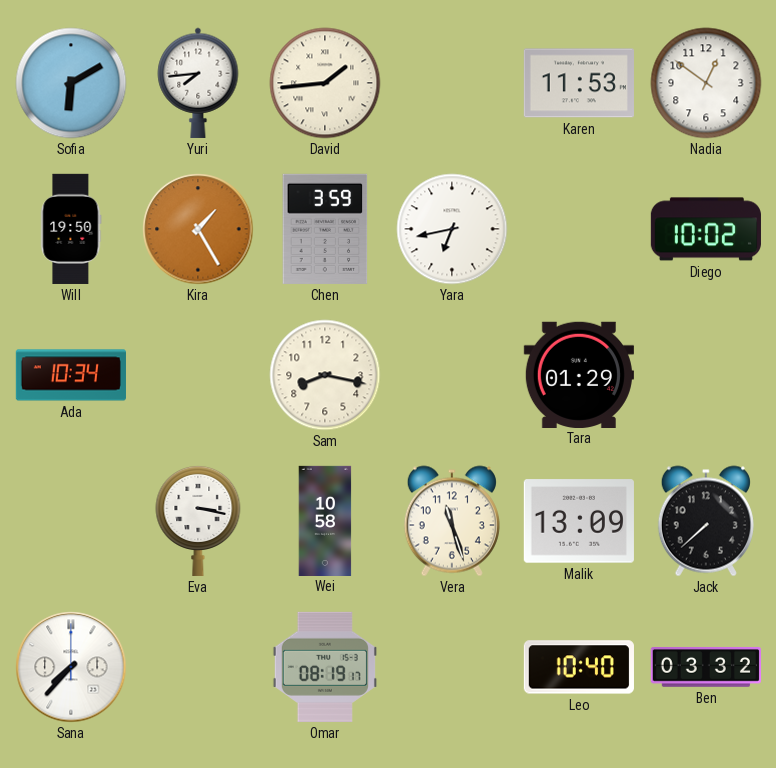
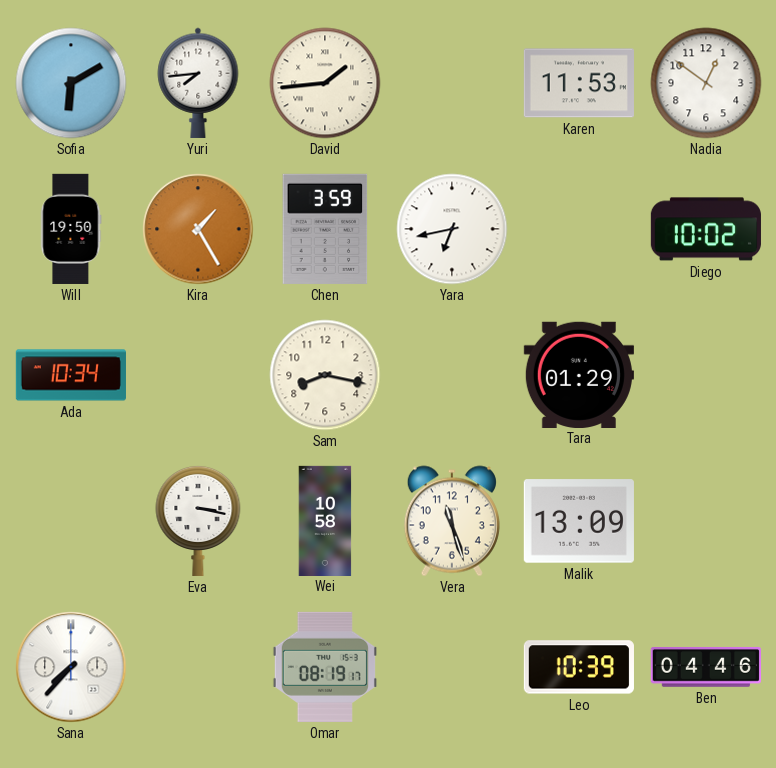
Jack: 7:38 -> none (706, 521)
Leo: 10:40 -> 10:39 (579, 667)
Ben: 03:32 -> 04:46 (706, 668)
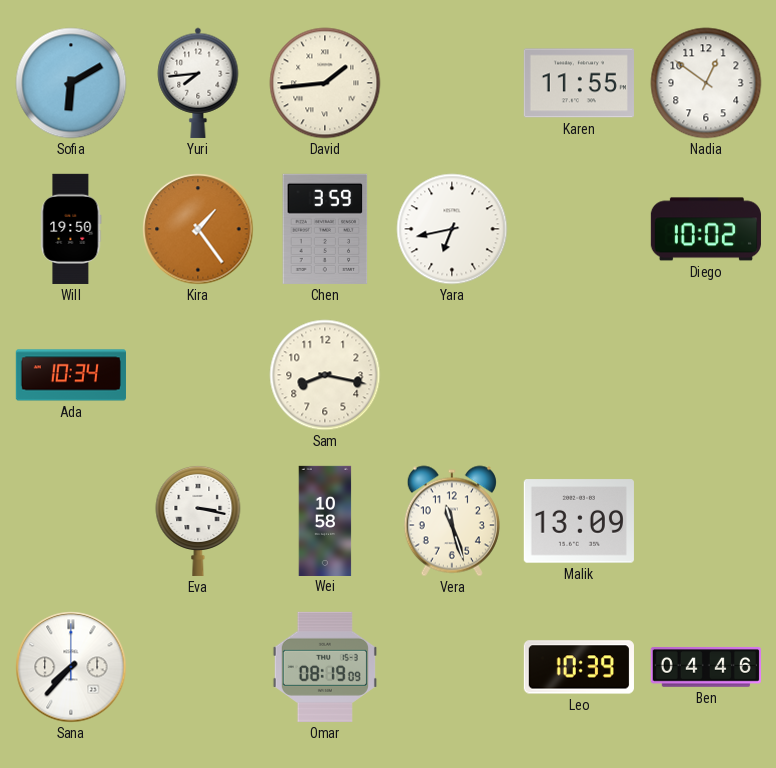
Karen: 11:53 -> 11:55 (579, 83)
Kira: 1:25 -> 1:24 (198, 229)
Tara: 01:29 -> none (579, 374)
Omar: 08:19:17 -> 08:19:09 (325, 667)
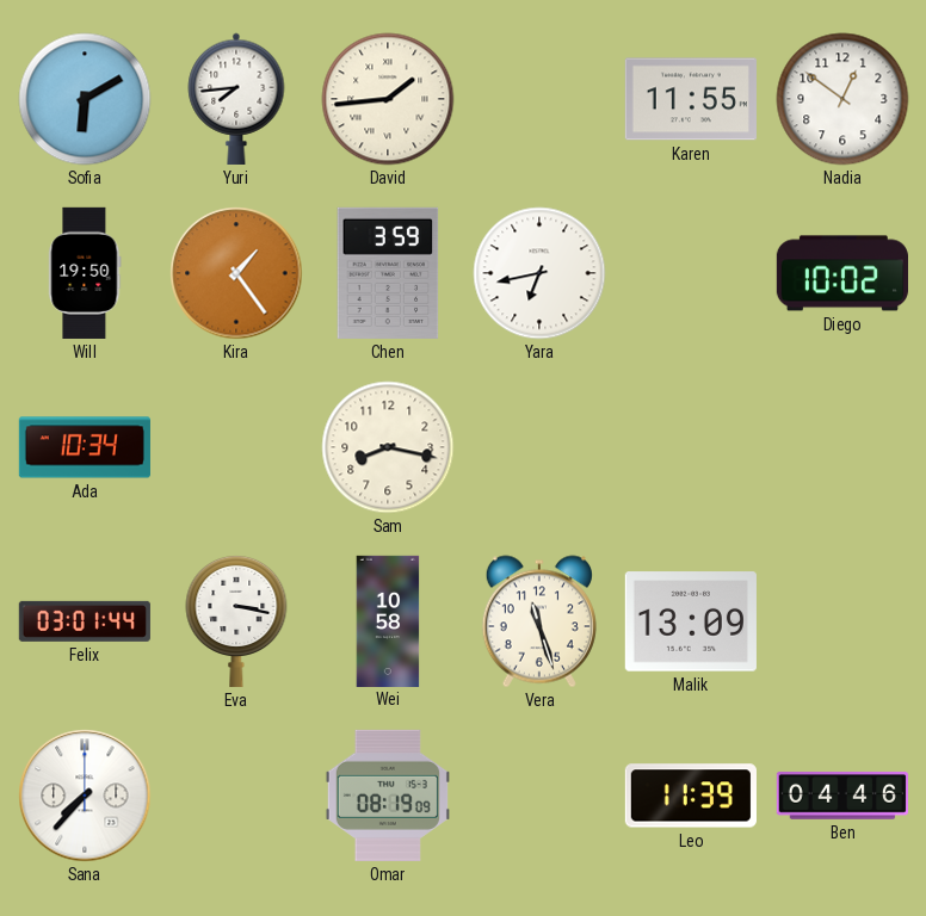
Felix: none -> 03:01 (85, 621)
Leo: 10:39 -> 11:39 (691, 796)
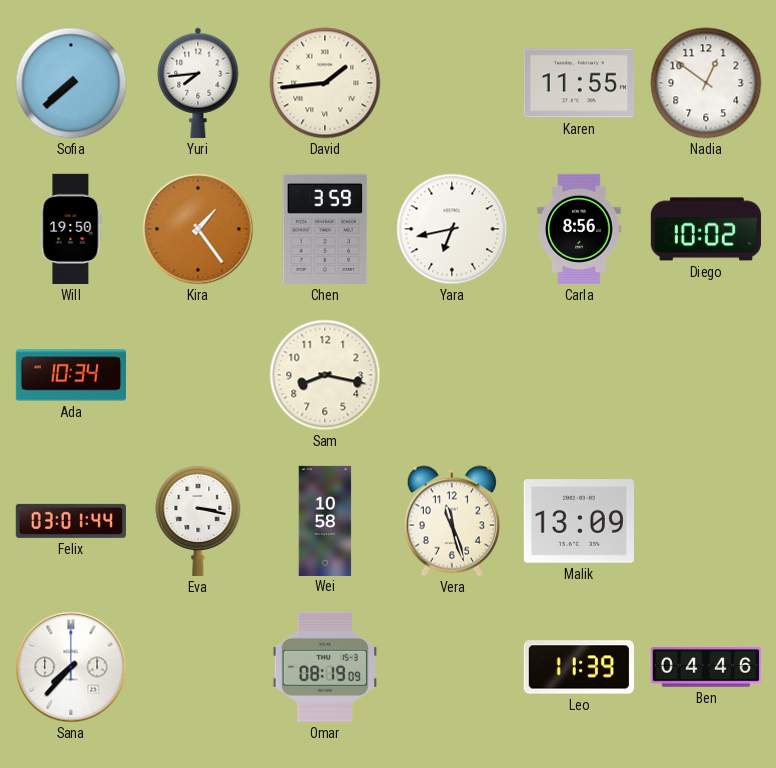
Sofia: 6:10 -> 7:38 (71, 83)
Carla: none -> 8:56 (579, 229)
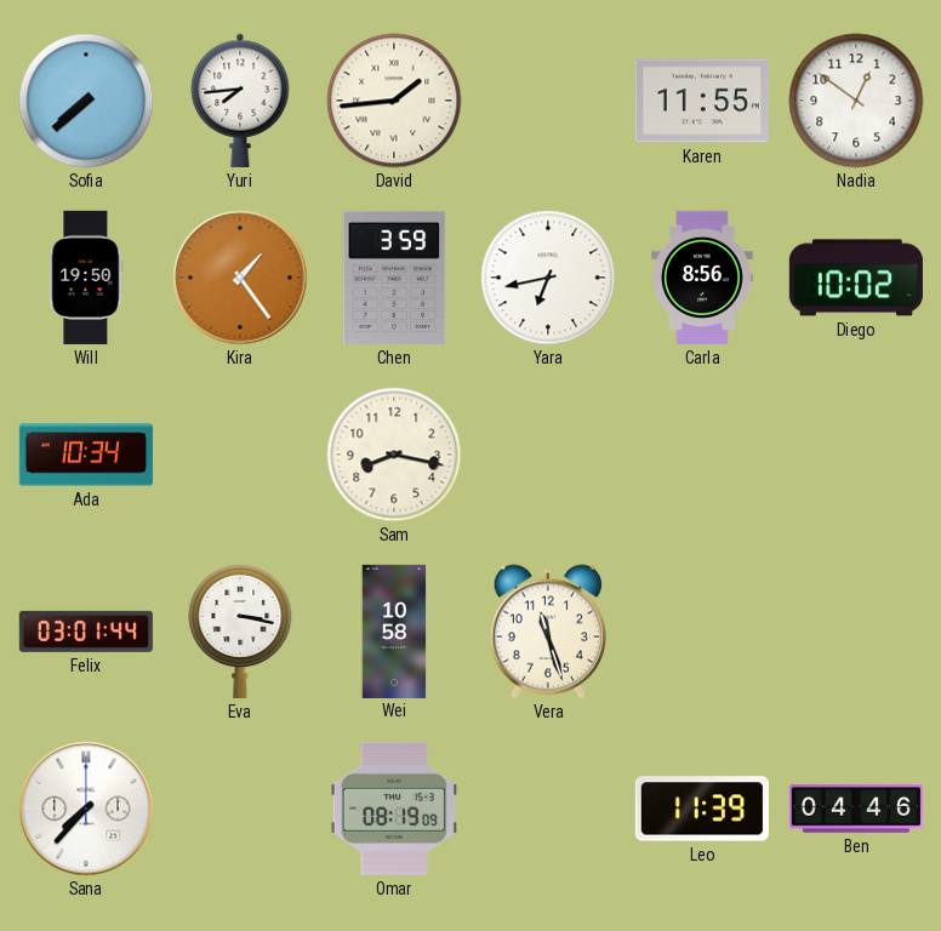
Malik: 13:09 -> none (579, 521)
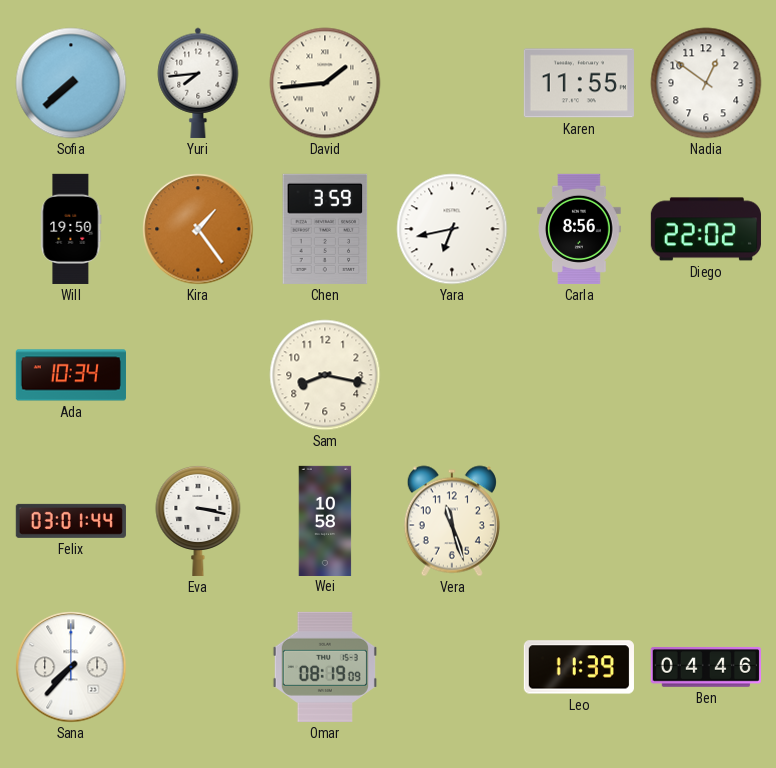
Diego: 10:02 -> 22:02 (706, 229)
